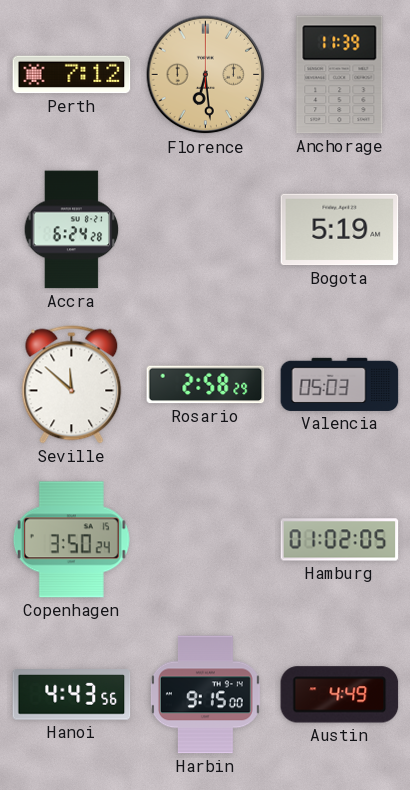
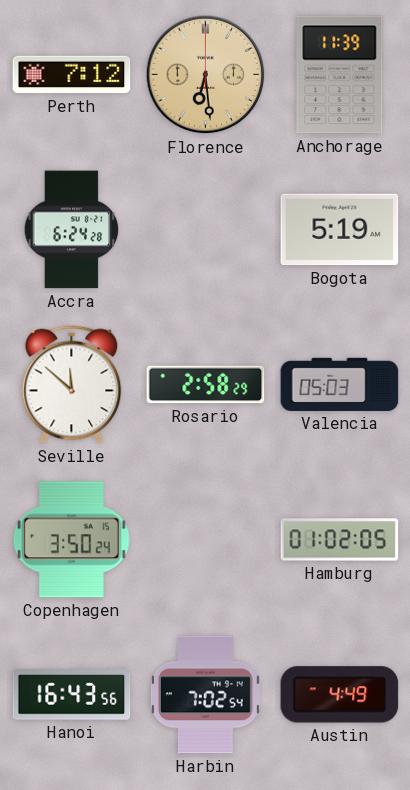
Hanoi: 4:43 -> 16:43 (72, 695)
Harbin: 9:15 -> 7:02 (205, 695)
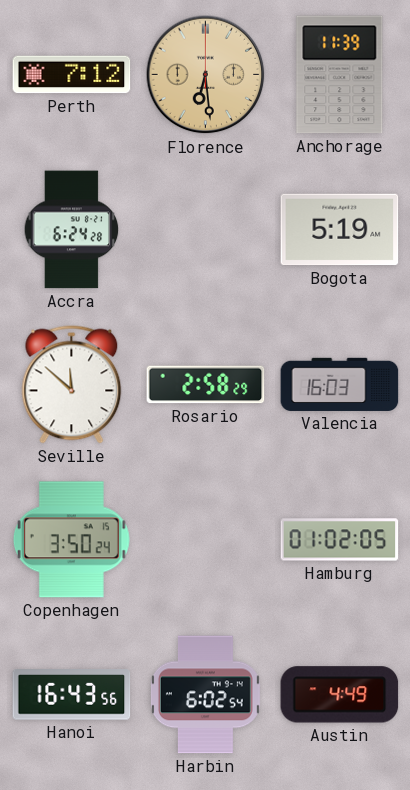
Valencia: 05:03 -> 16:03 (340, 384)
Harbin: 7:02 -> 6:02 (205, 695)
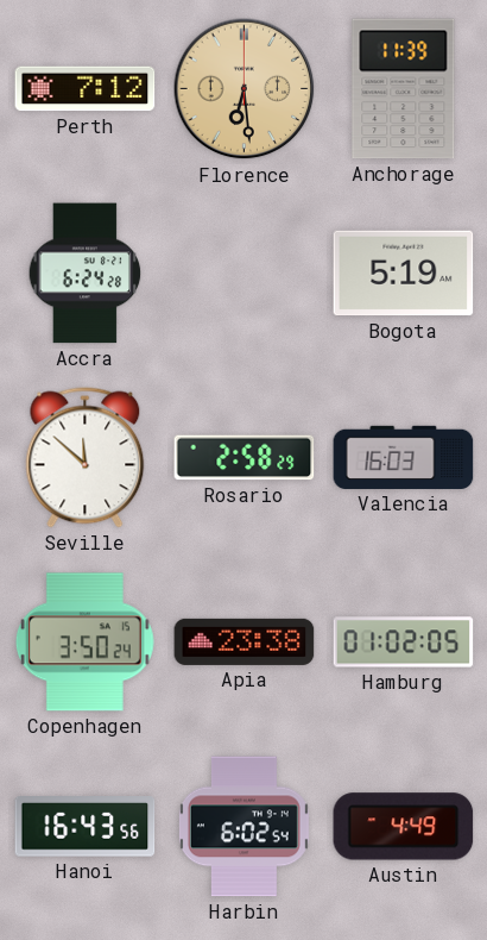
Apia: none -> 23:38 (245, 641)
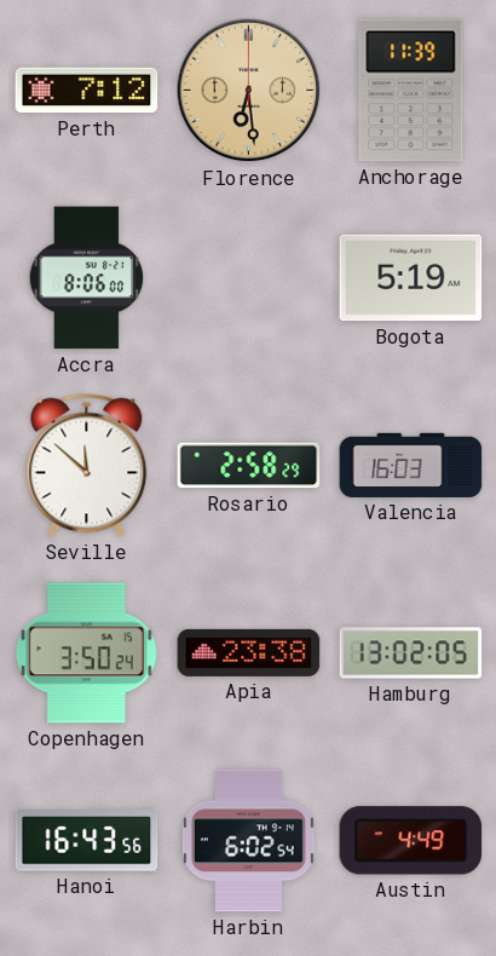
Accra: 6:24 -> 8:06 (87, 278)
Hamburg: 01:02 -> 13:02 (411, 653)
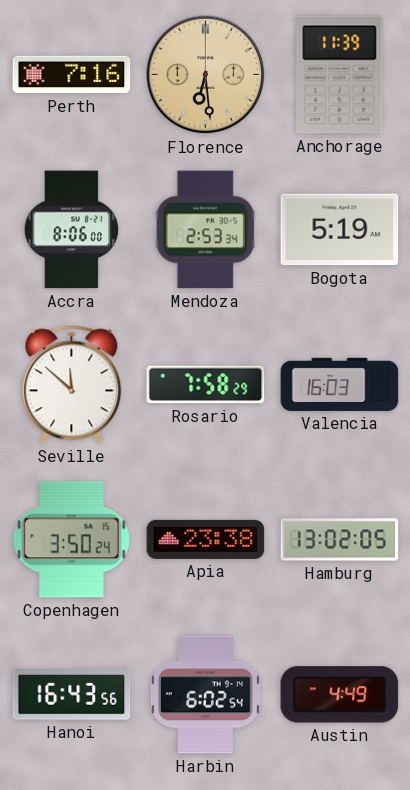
Perth: 7:12 -> 7:16 (72, 75)
Mendoza: none -> 2:53 (205, 230)
Rosario: 2:58 -> 7:58 (206, 385)
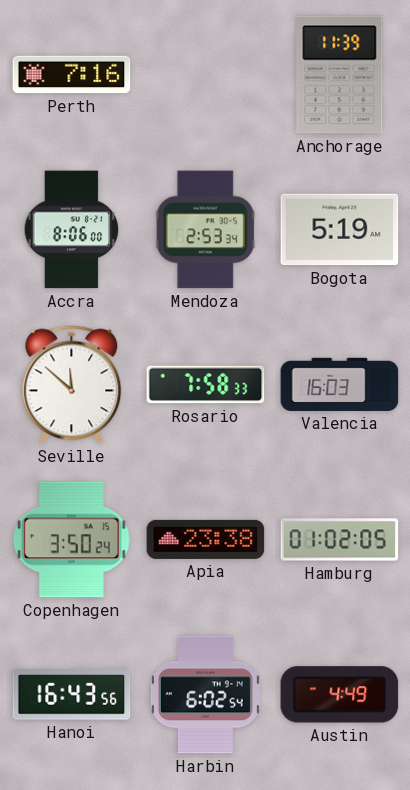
Florence: 6:29 -> none (206, 75)
Rosario: 7:58:29 -> 7:58:33 (206, 385)
Hamburg: 13:02 -> 01:02 (340, 540)
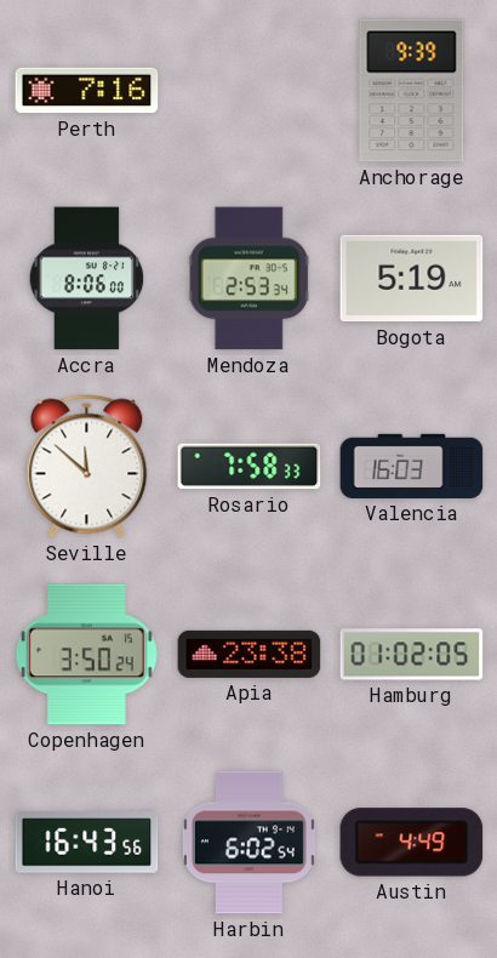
Anchorage: 11:39 -> 9:39 (412, 91)
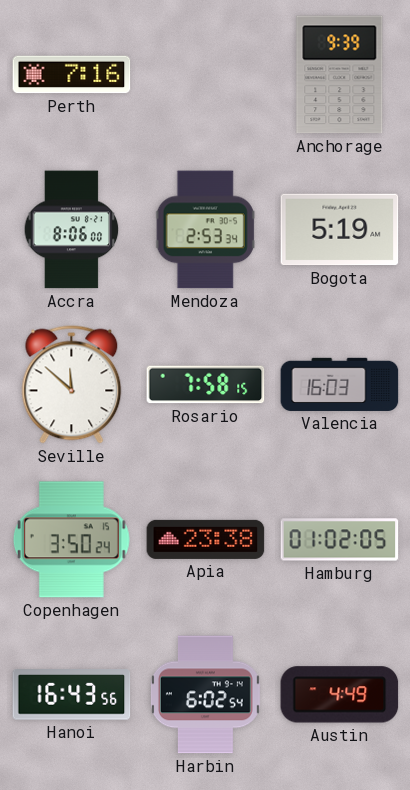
Rosario: 7:58:33 -> 7:58:15 (206, 385)
